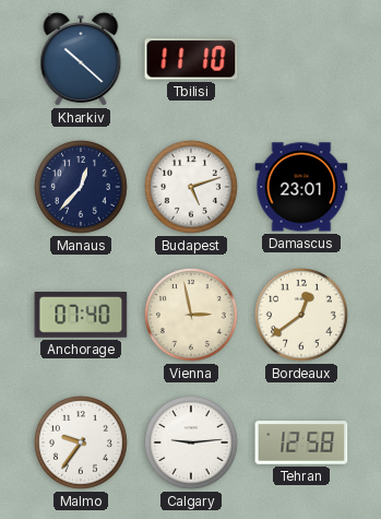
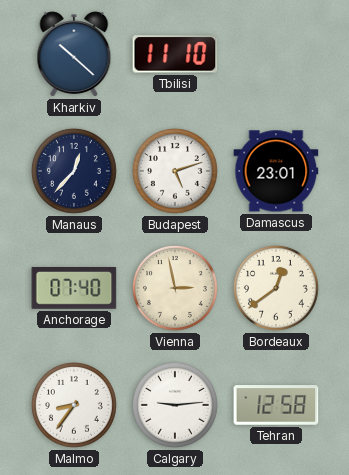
Malmo: 9:36 -> 8:36 (74, 405)
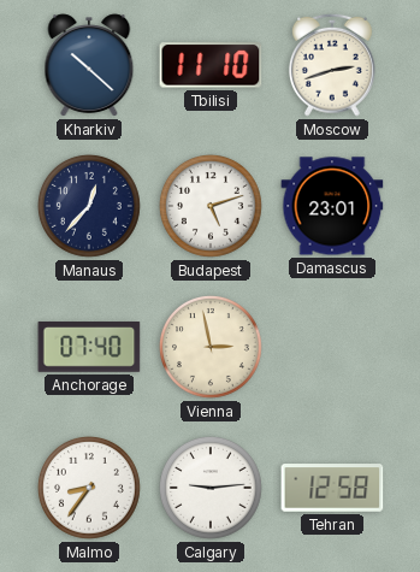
Moscow: none -> 2:42 (332, 65)
Bordeaux: 12:39 -> none (276, 288)
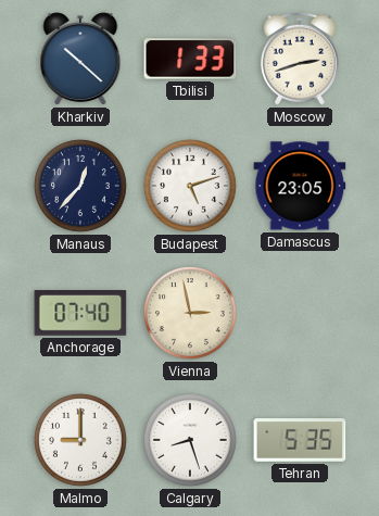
Tbilisi: 11:10 -> 1:33 (190, 59)
Damascus: 23:01 -> 23:05 (300, 186)
Malmo: 8:36 -> 9:00 (80, 440)
Calgary: 9:14 -> 8:27 (190, 440)
Tehran: 12:58 -> 5:35 (300, 440)
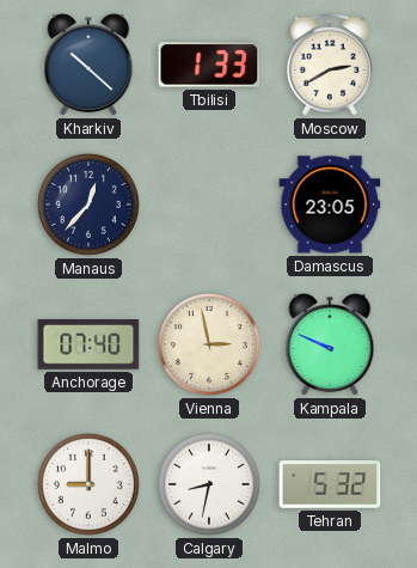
Moscow: 2:42 -> 2:40 (330, 65)
Budapest: 5:12 -> none (190, 186)
Kampala: none -> 9:49 (330, 344)
Calgary: 8:27 -> 8:32 (209, 484)
Tehran: 5:35 -> 5:32 (330, 484)
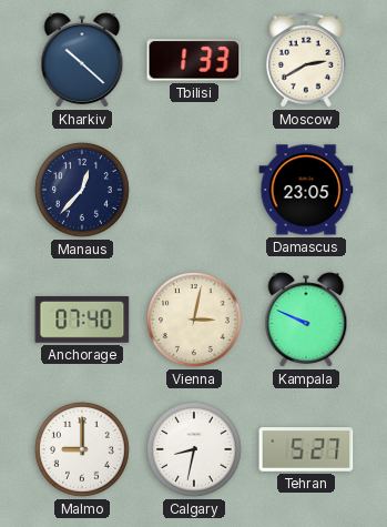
Vienna: 2:58 -> 3:02 (194, 320)
Tehran: 5:32 -> 5:27 (306, 449)
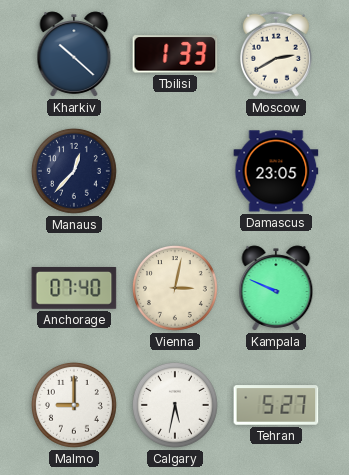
Calgary: 8:32 -> 5:32 (175, 405)
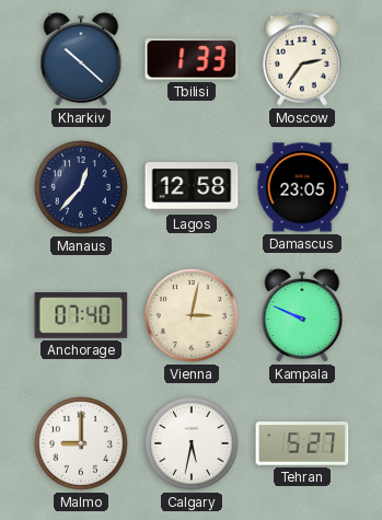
Moscow: 2:40 -> 2:36 (302, 59)
Lagos: none -> 12:58 (192, 188)
